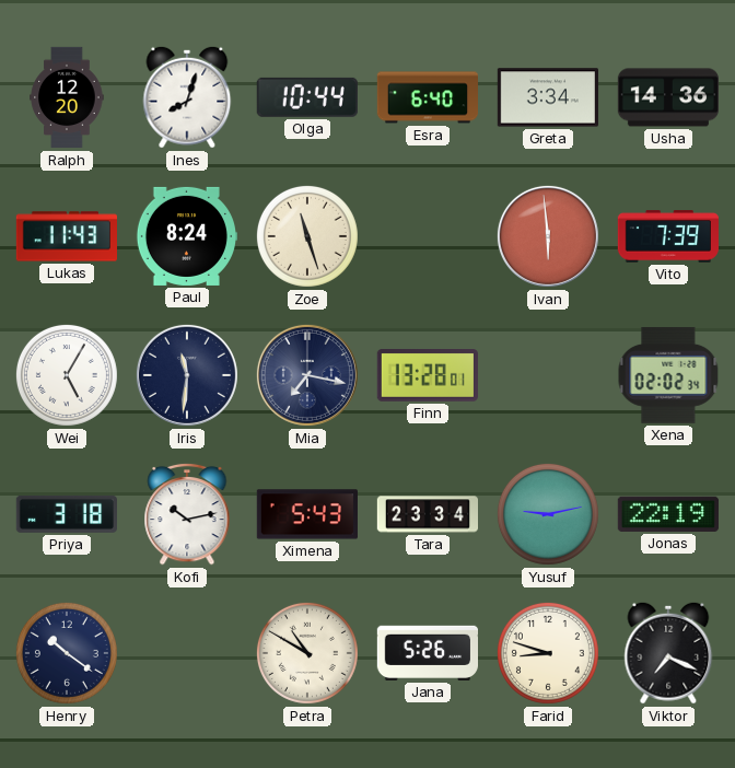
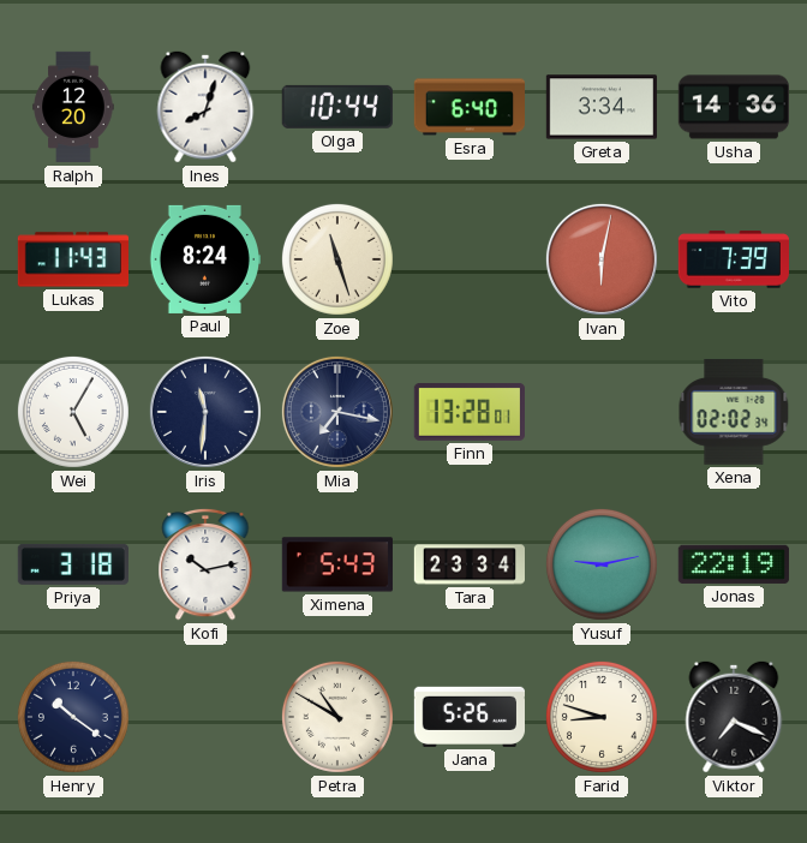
Ivan: 5:59 -> 6:02 (602, 259)
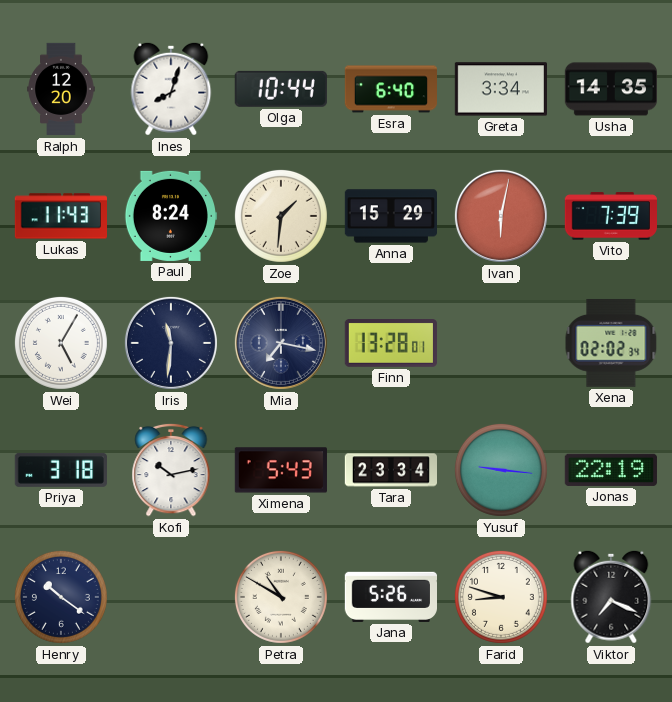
Usha: 14:36 -> 14:35 (610, 89)
Zoe: 11:27 -> 1:31 (281, 216)
Anna: none -> 15:29 (390, 216)
Yusuf: 9:13 -> 9:16 (501, 470)
